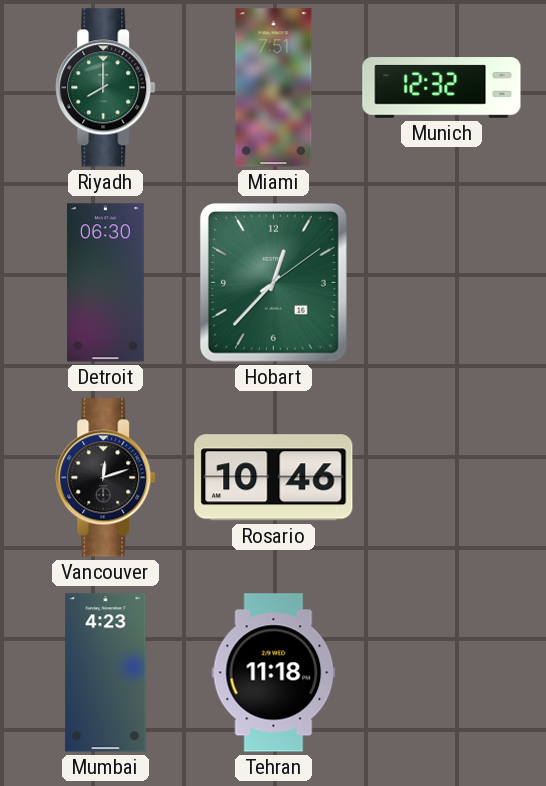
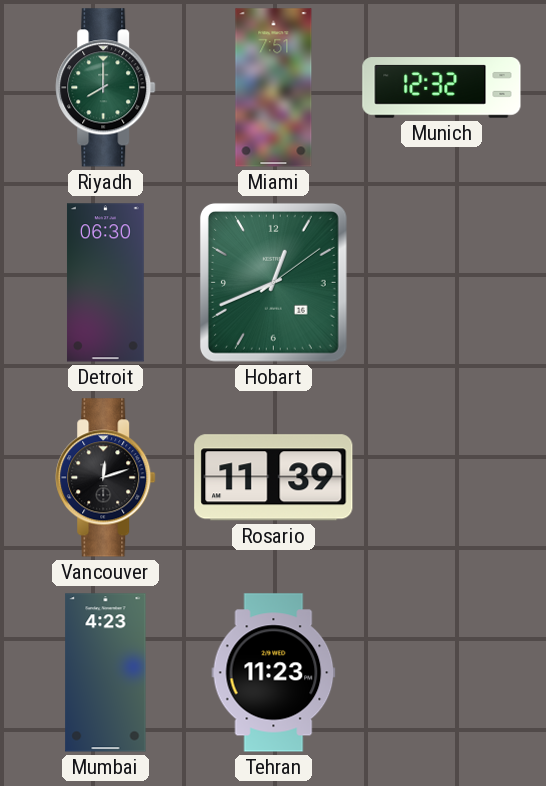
Hobart: 12:37 -> 12:41 (273, 282)
Rosario: 10:46 -> 11:39 (274, 478)
Tehran: 11:18 -> 11:23 (274, 673)
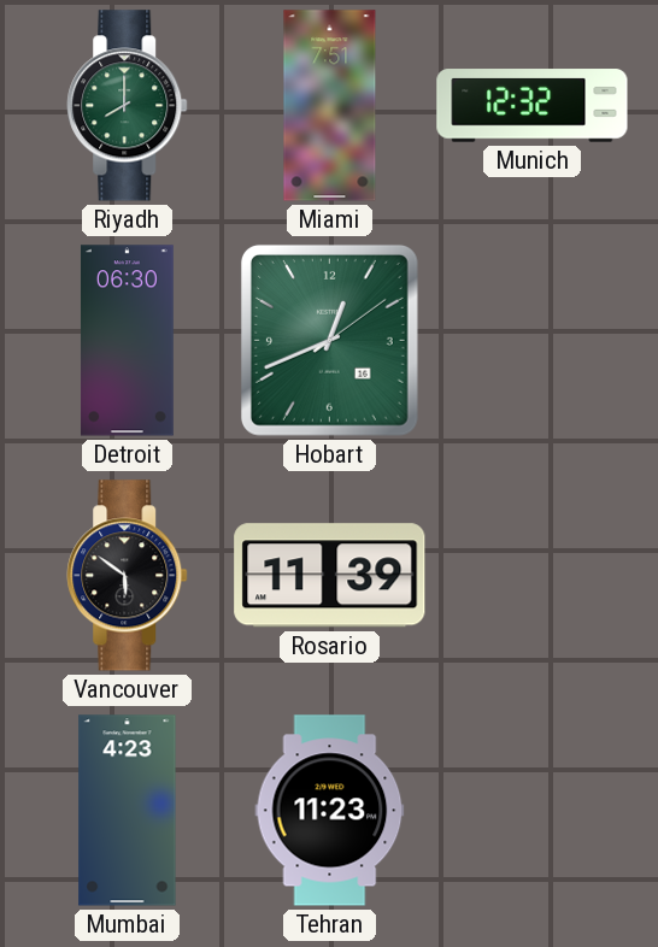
Vancouver: 12:12 -> 5:51 (128, 576)
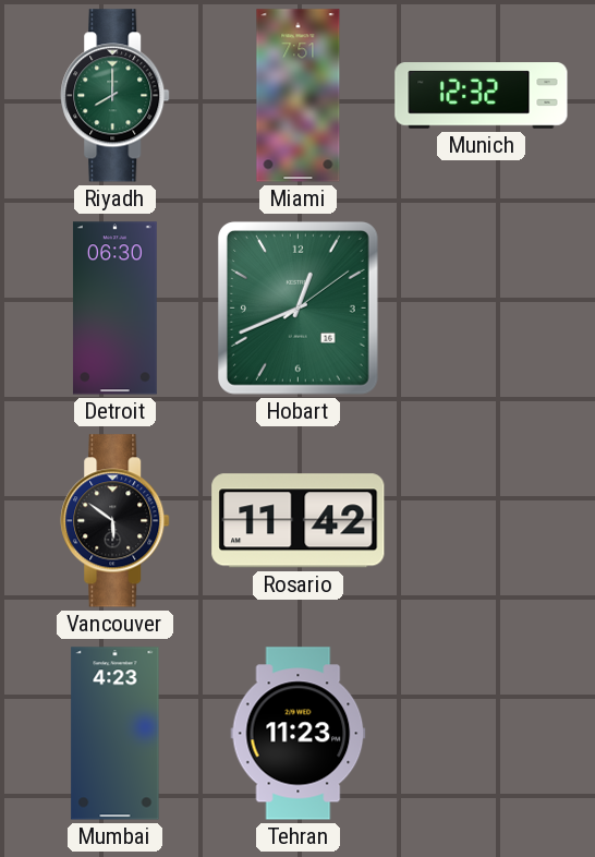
Rosario: 11:39 -> 11:42 (299, 521)
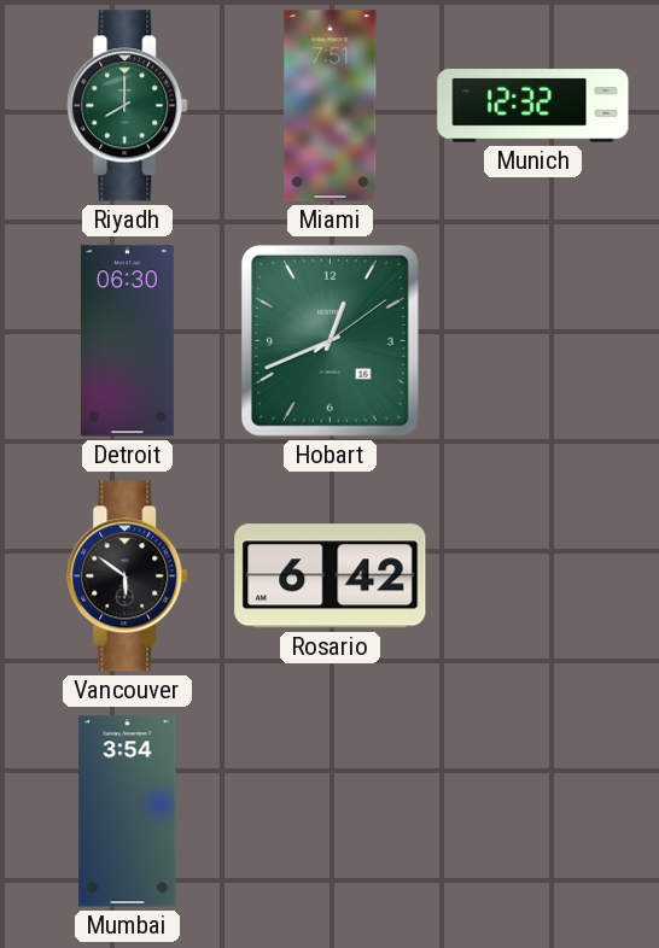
Rosario: 11:42 -> 6:42 (331, 577)
Mumbai: 4:23 -> 3:54 (128, 812)
Tehran: 11:23 -> none (299, 734)
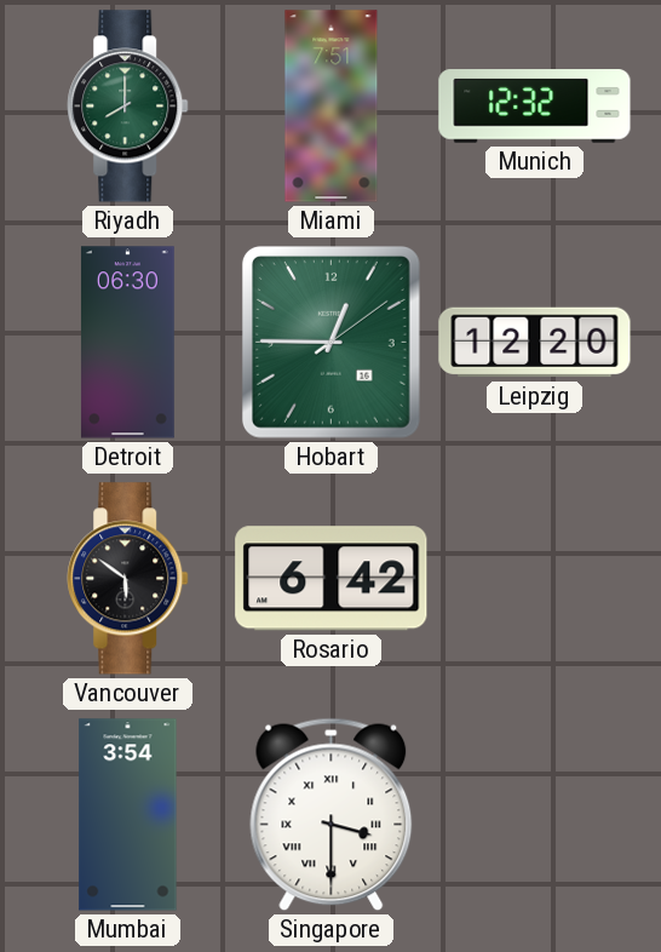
Hobart: 12:41 -> 12:45 (330, 342)
Leipzig: none -> 12:20 (535, 343)
Singapore: none -> 3:30 (332, 815)
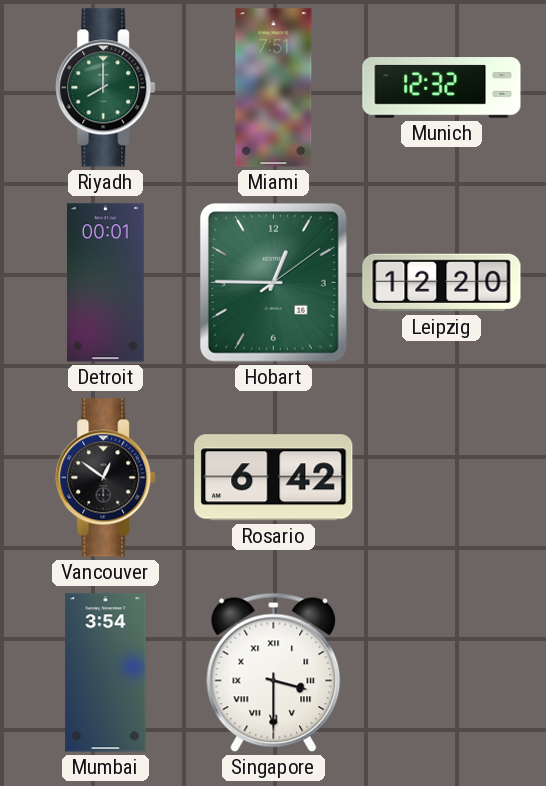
Detroit: 06:30 -> 00:01 (105, 283)
Vancouver: 5:51 -> 12:51 (106, 478)
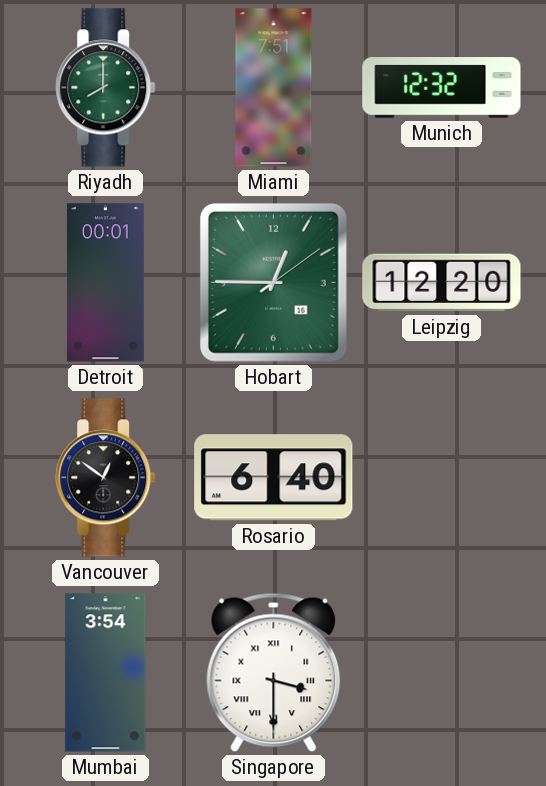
Rosario: 6:42 -> 6:40 (274, 478)
